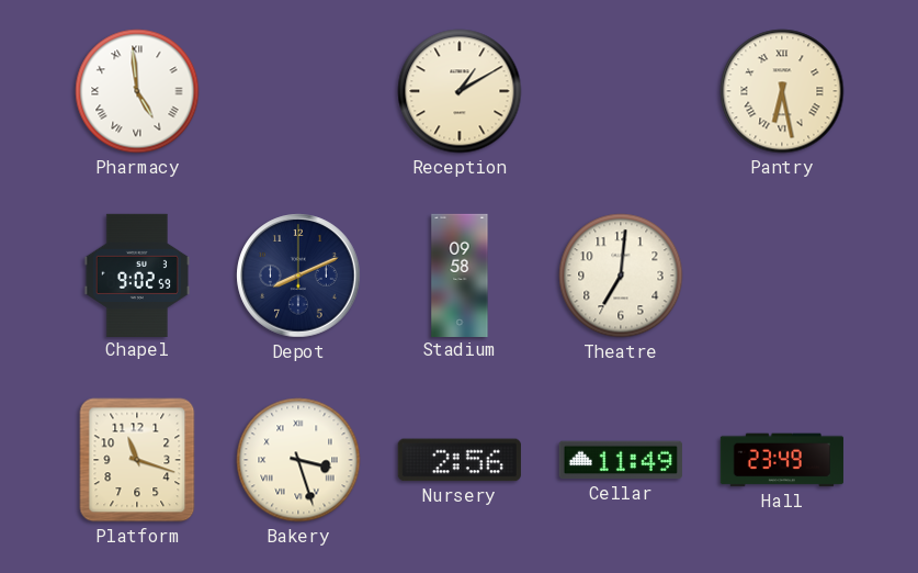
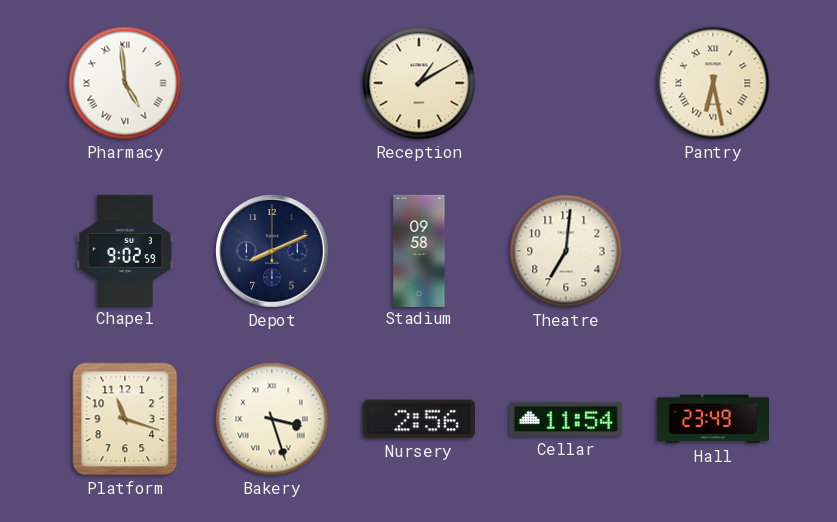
Cellar: 11:49 -> 11:54 (566, 419)
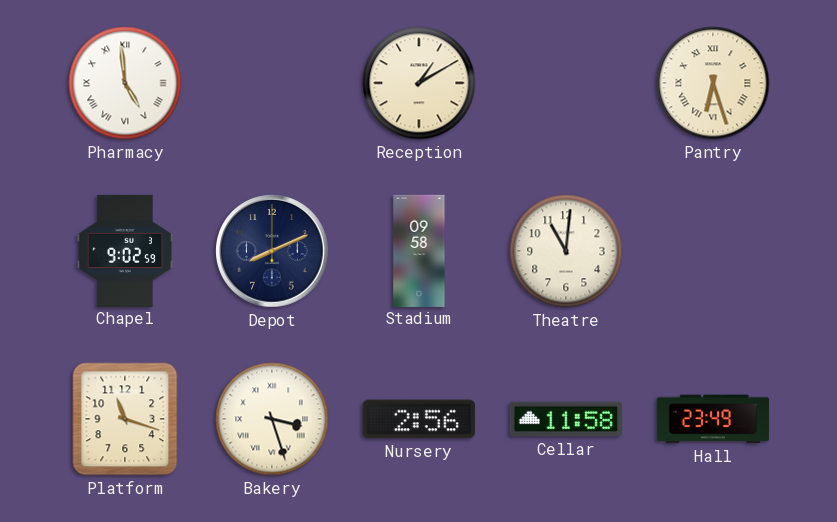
Pantry: 6:28 -> 6:27 (713, 83)
Theatre: 7:01 -> 11:01 (566, 251)
Cellar: 11:54 -> 11:58 (566, 419)
